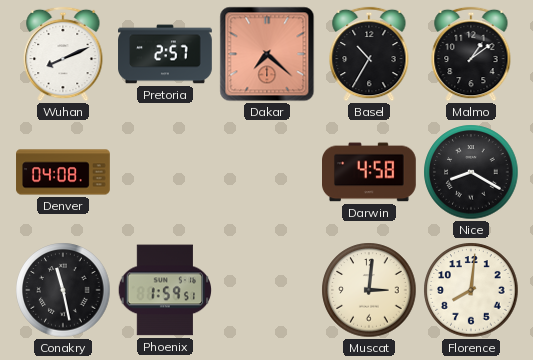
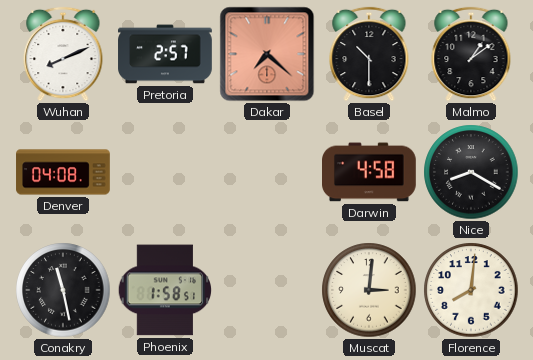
Basel: 10:35 -> 10:30 (369, 54)
Phoenix: 1:59 -> 1:58 (164, 290)
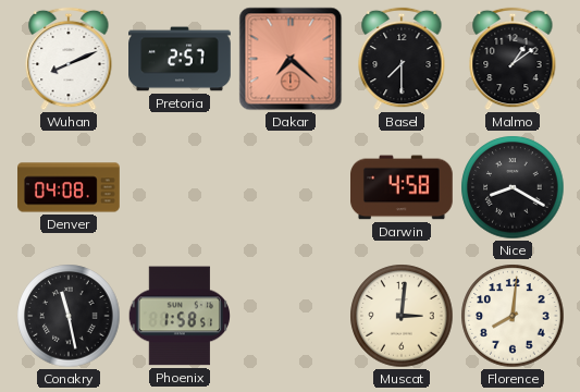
Basel: 10:30 -> 7:30 (402, 59)
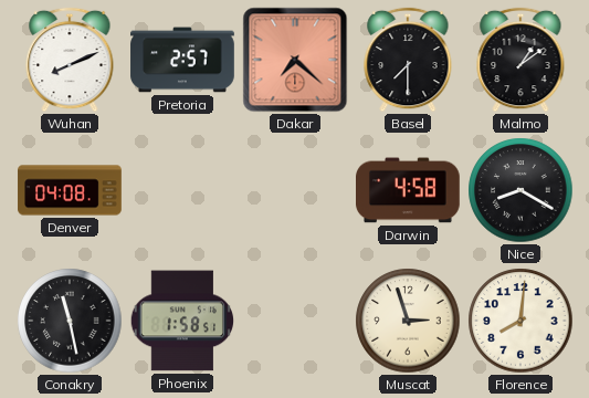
Muscat: 3:01 -> 2:57 (408, 321)
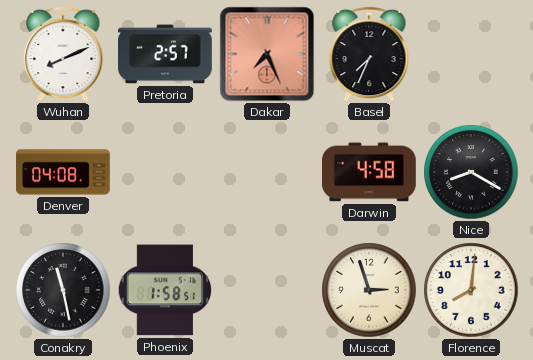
Dakar: 7:22 -> 7:26 (267, 54)
Basel: 7:30 -> 7:34 (369, 54)
Malmo: 1:09 -> none (520, 60)
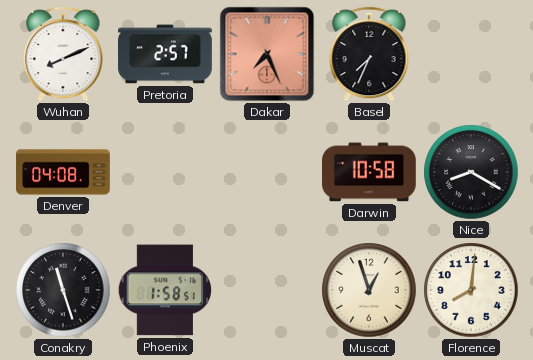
Darwin: 4:58 -> 10:58 (370, 172)
Conakry: 11:28 -> 11:27 (63, 290)
Muscat: 2:57 -> 12:57 (369, 290)
